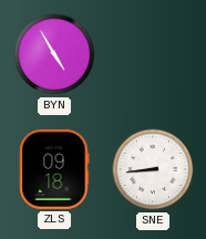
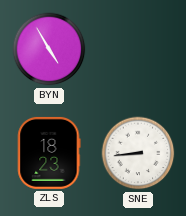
ZLS: 09:18 -> 18:23 (49, 153)
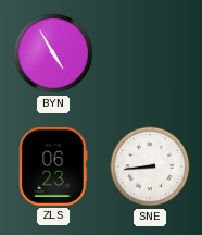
ZLS: 18:23 -> 06:23 (53, 166)
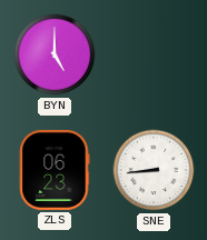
BYN: 4:55 -> 5:00 (55, 54)
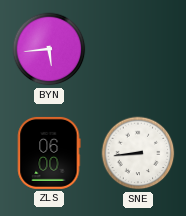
BYN: 5:00 -> 5:44 (49, 49)
ZLS: 06:23 -> 06:00 (49, 153)
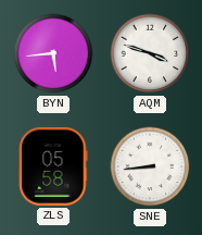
AQM: none -> 3:48 (150, 53)
ZLS: 06:00 -> 05:58 (53, 166)
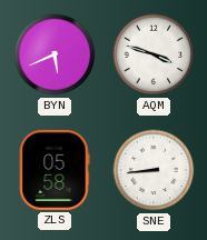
BYN: 5:44 -> 5:41 (55, 54)
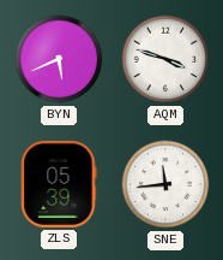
ZLS: 05:58 -> 05:39 (59, 184)
SNE: 8:44 -> 11:44 (165, 184)
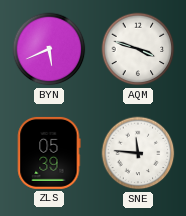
SNE: 11:44 -> 11:46 (138, 153)
